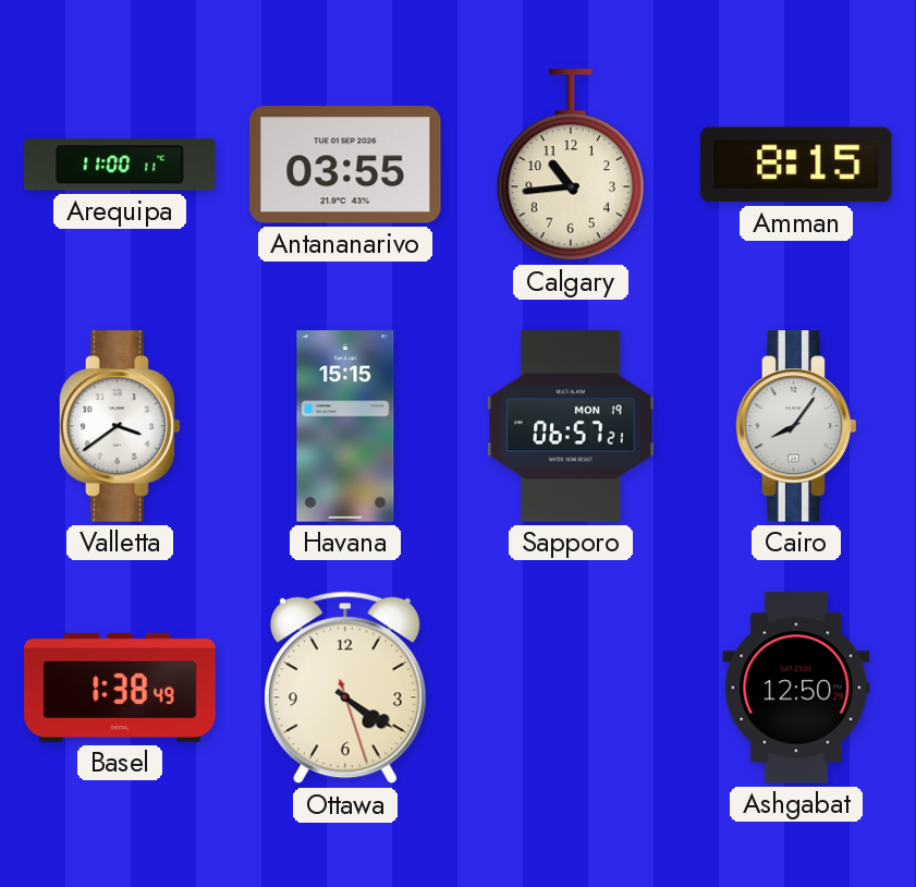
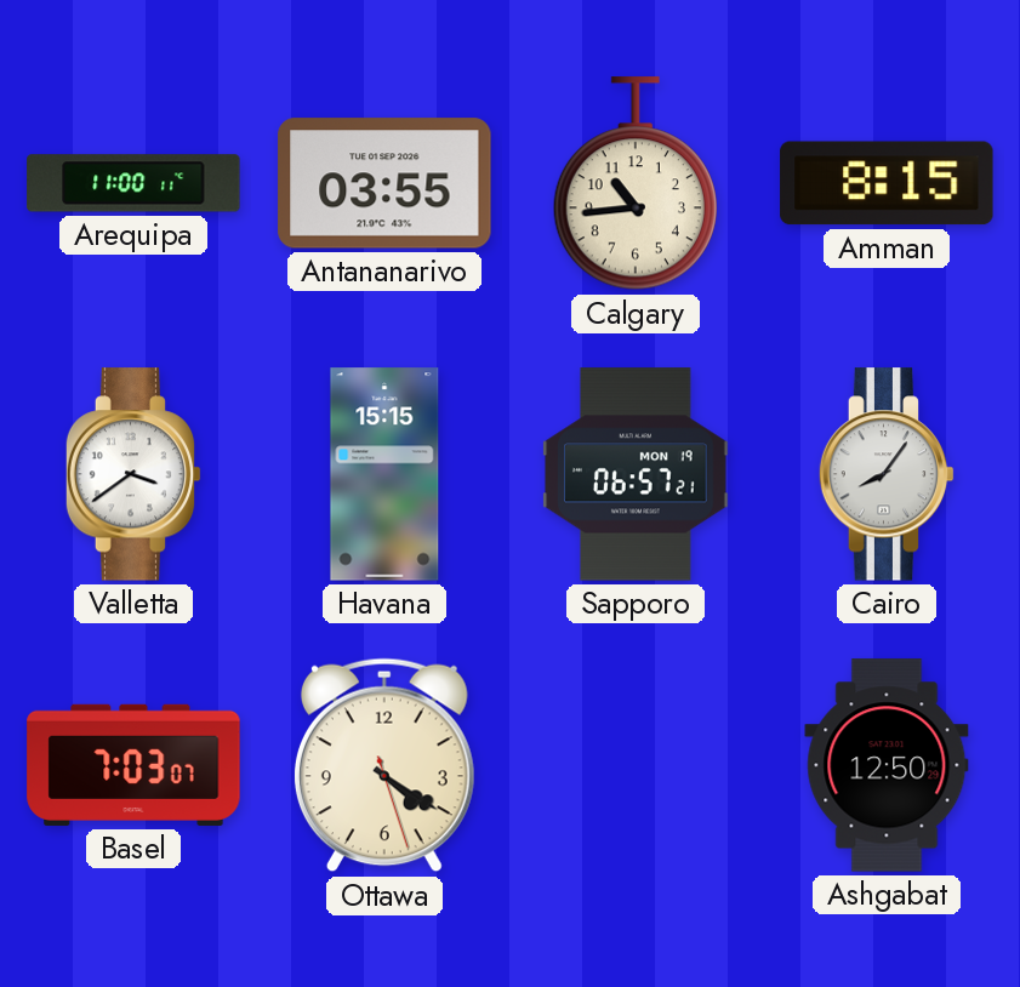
Basel: 1:38 -> 7:03 (133, 765)
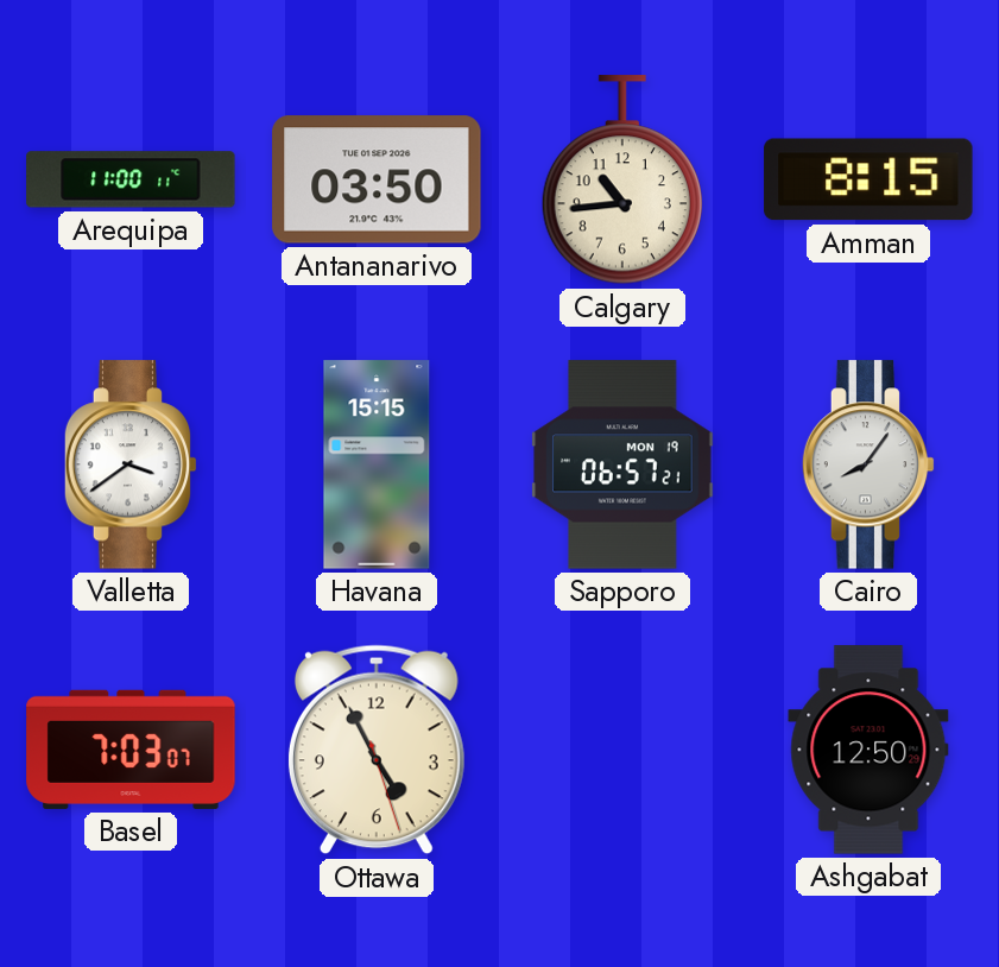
Antananarivo: 03:55 -> 03:50 (377, 179)
Ottawa: 4:20 -> 4:55 (377, 750)
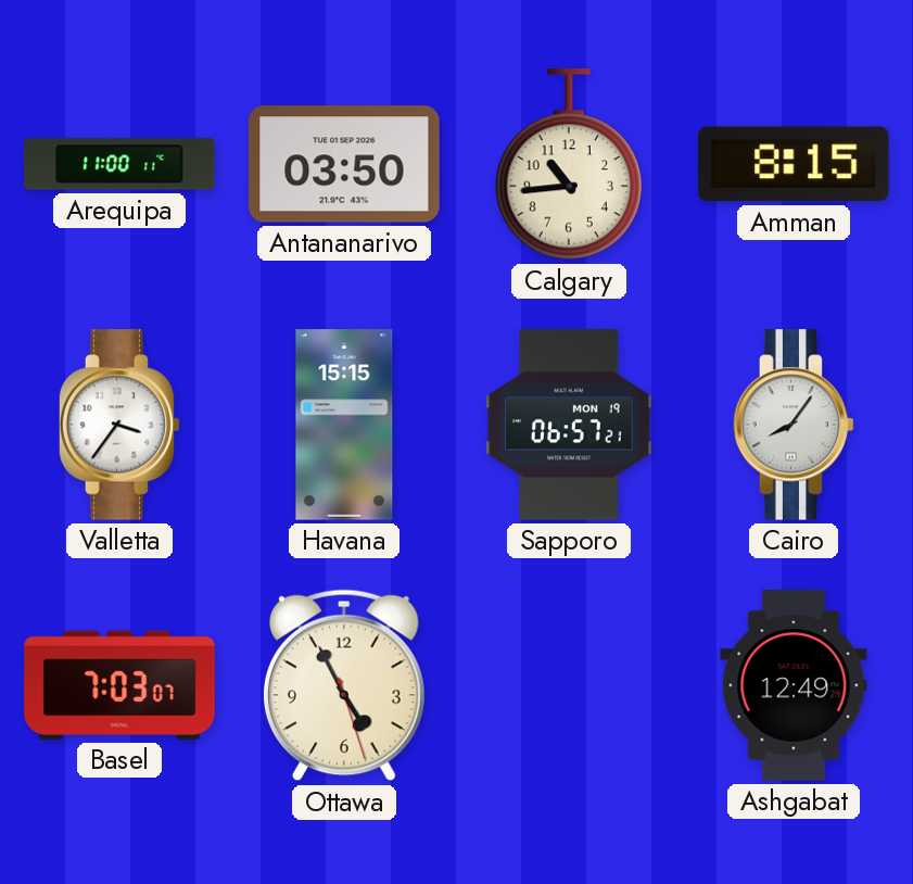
Valletta: 3:39 -> 3:36 (119, 425)
Ashgabat: 12:50 -> 12:49 (794, 685)
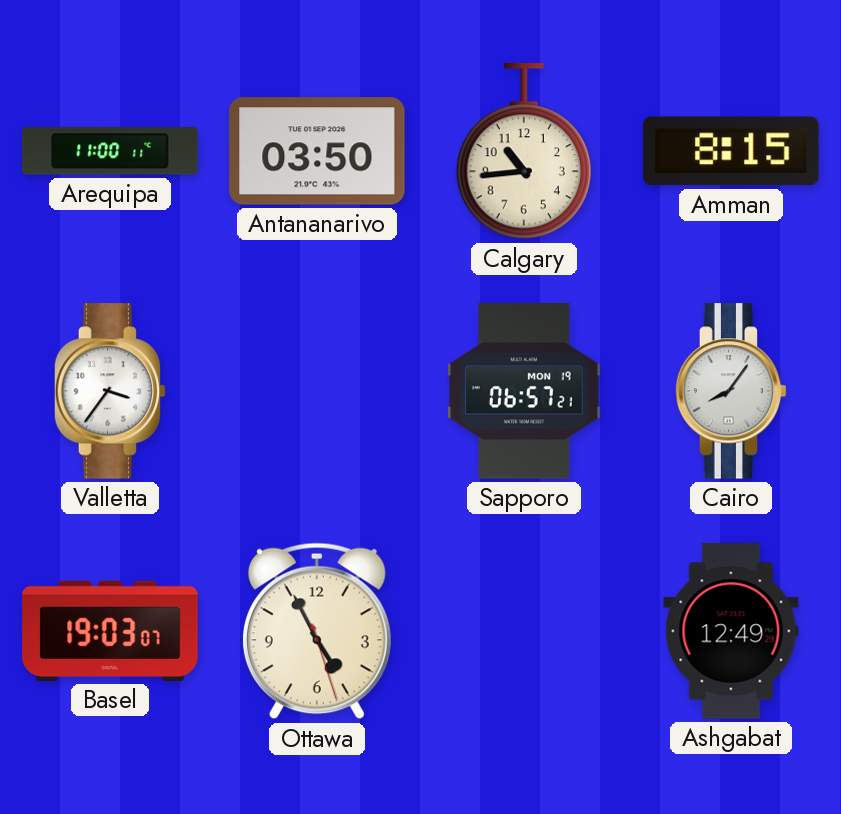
Havana: 15:15 -> none (344, 425)
Basel: 7:03 -> 19:03 (110, 631)
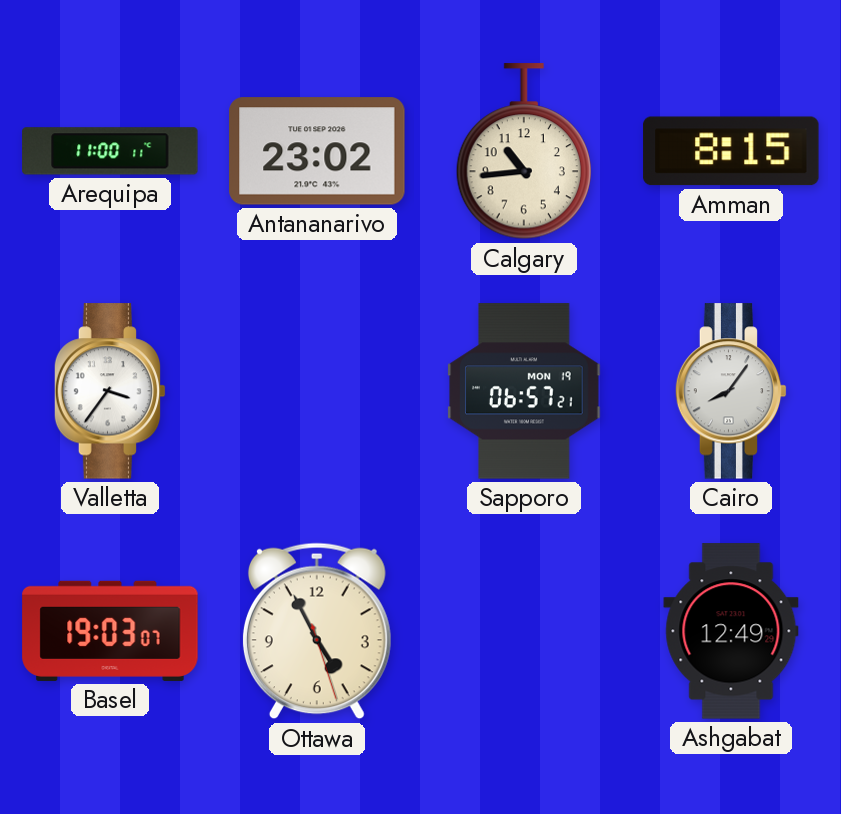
Antananarivo: 03:50 -> 23:02 (317, 151)
